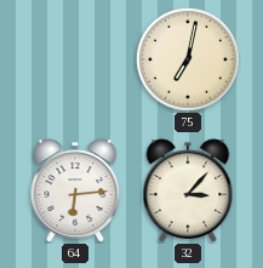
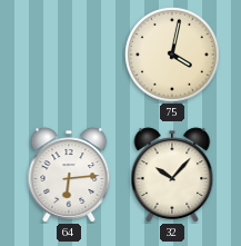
75: 7:02 -> 4:02 (173, 56)
32: 3:07 -> 10:07 (172, 175)
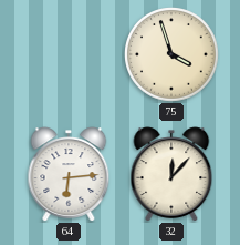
75: 4:02 -> 3:57 (173, 55)
32: 10:07 -> 12:07 (171, 174)
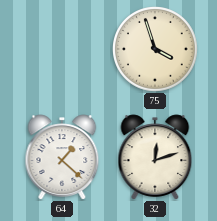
64: 6:14 -> 1:22 (62, 157)
32: 12:07 -> 12:12 (155, 157)
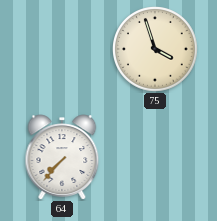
64: 1:22 -> 7:37 (62, 157)
32: 12:12 -> none (155, 157)
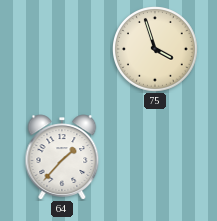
64: 7:37 -> 1:37 (62, 157)
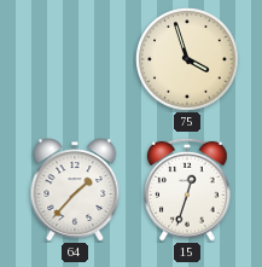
15: none -> 12:33 (188, 190)
